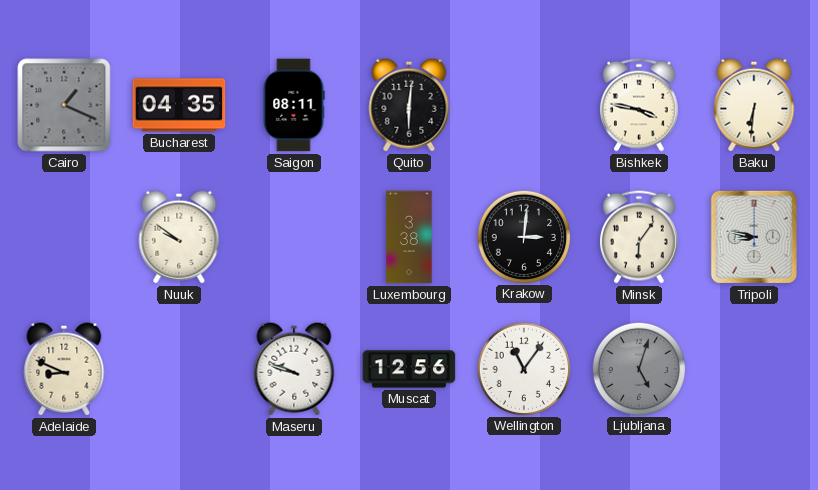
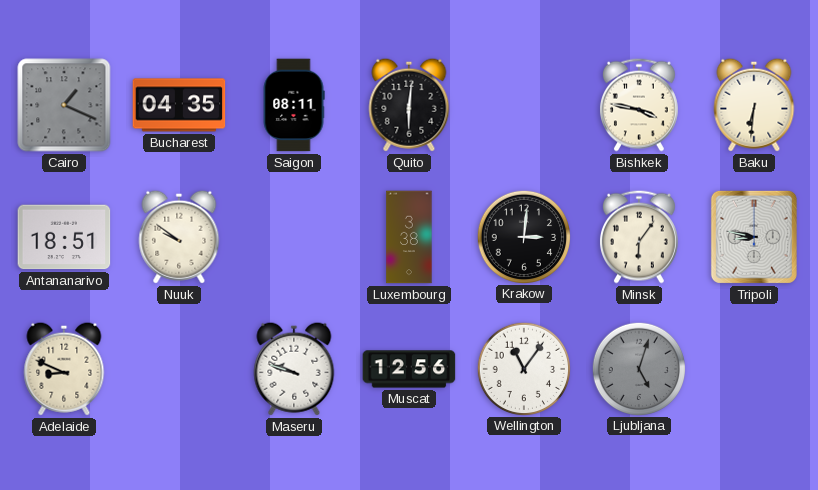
Antananarivo: none -> 18:51 (64, 237)
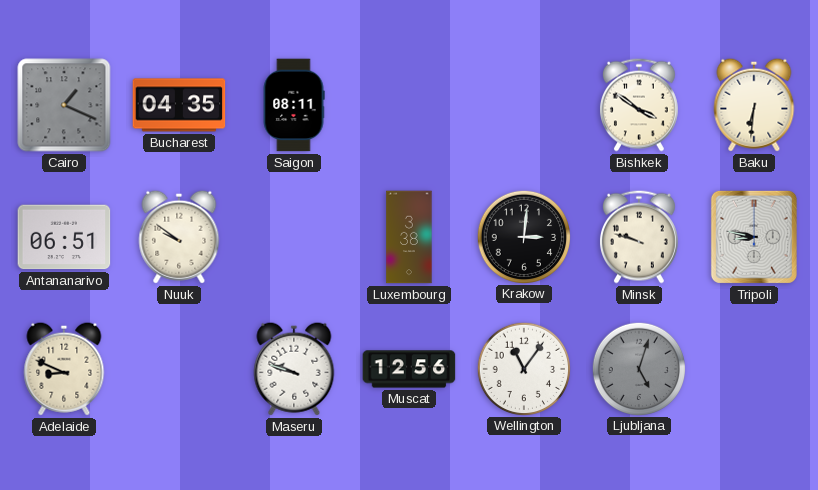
Quito: 6:01 -> none (409, 105)
Bishkek: 3:47 -> 3:51 (639, 105)
Antananarivo: 18:51 -> 06:51 (64, 237)
Minsk: 6:06 -> 9:48 (639, 237)
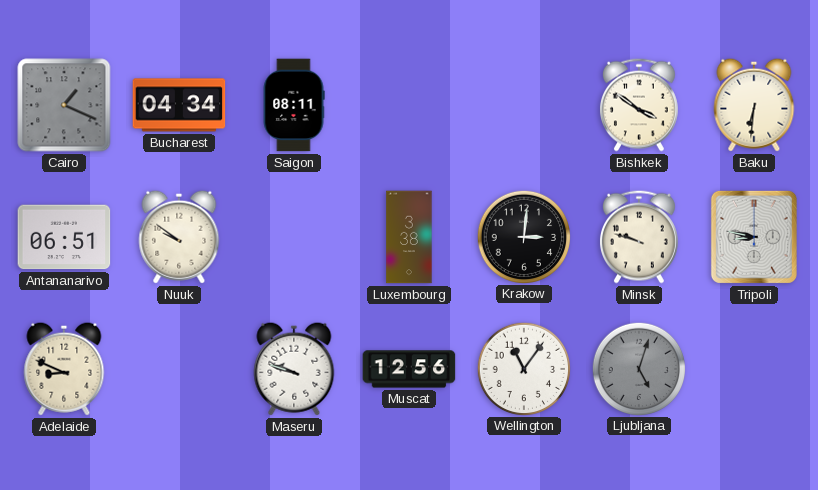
Bucharest: 04:35 -> 04:34 (179, 105)
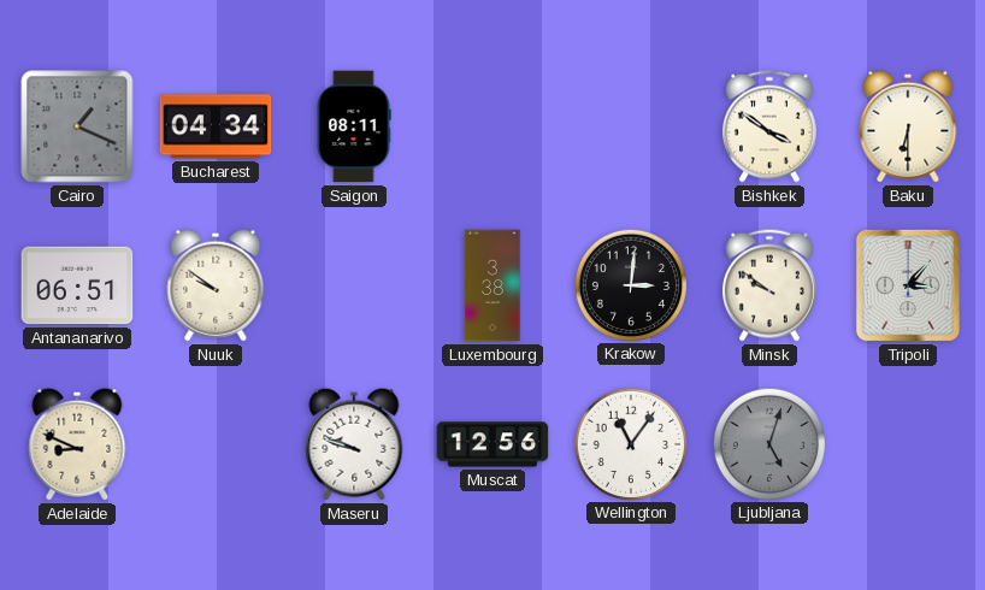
Baku: 6:31 -> 6:30 (908, 126)
Minsk: 9:48 -> 9:51 (769, 285)
Tripoli: 8:47 -> 3:07 (908, 285)
